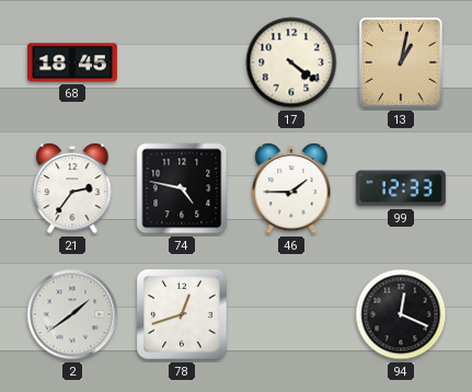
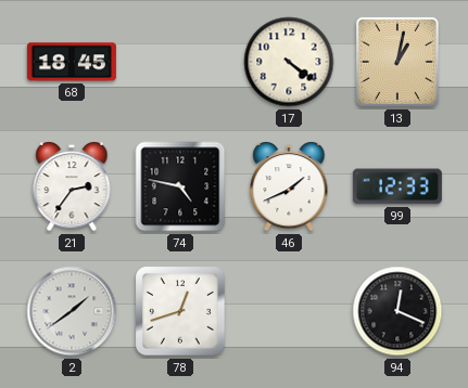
46: 1:45 -> 1:41 (289, 187)
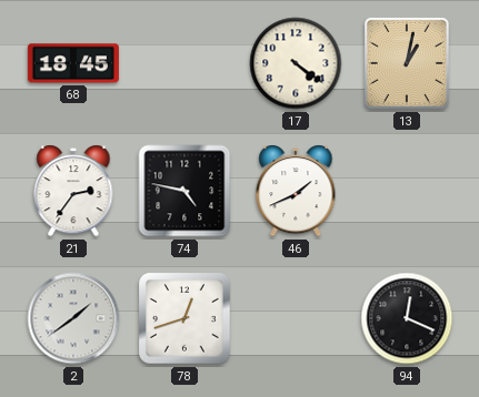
99: 12:33 -> none (397, 186)
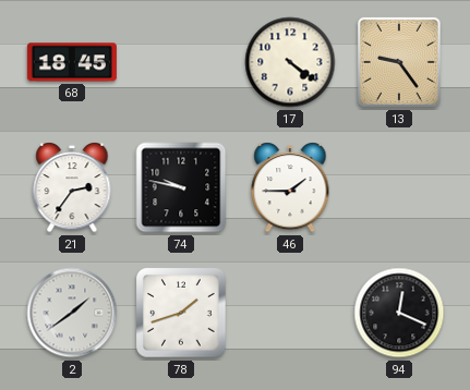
13: 1:02 -> 9:24 (399, 62)
74: 4:47 -> 9:47 (181, 187)
46: 1:41 -> 1:45 (290, 188)
78: 12:42 -> 1:42 (181, 313)
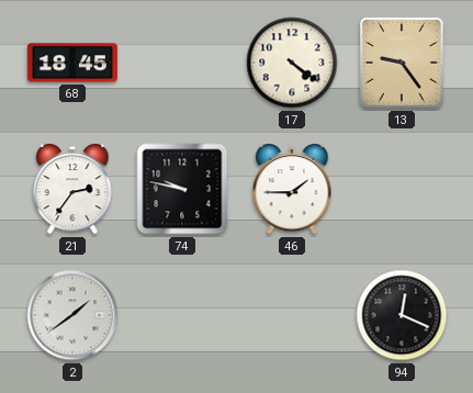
78: 1:42 -> none (181, 313)
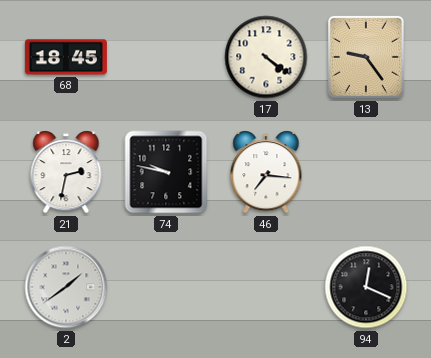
21: 2:36 -> 2:32 (66, 173)
46: 1:45 -> 7:16 (266, 173)
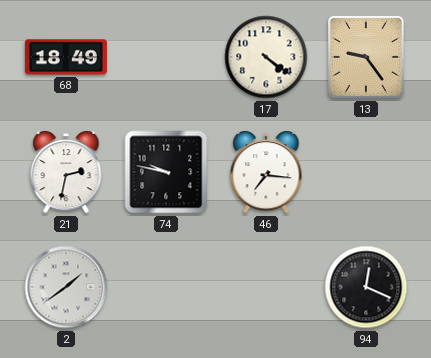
68: 18:45 -> 18:49 (66, 57)
